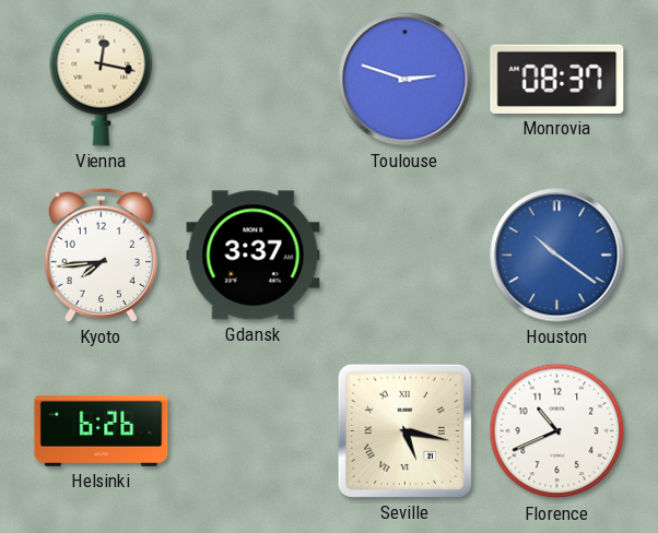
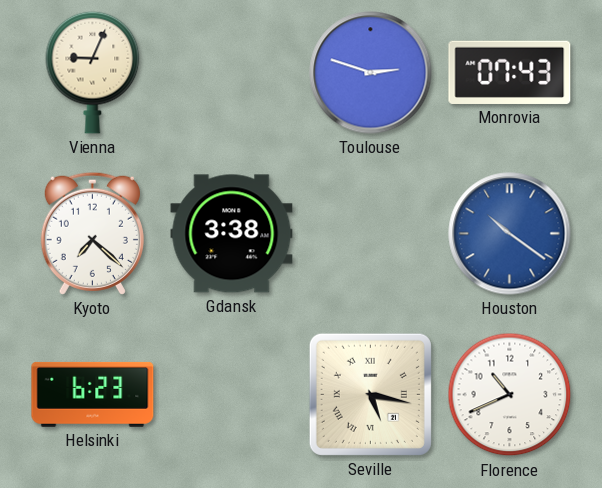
Vienna: 12:17 -> 9:04 (93, 72)
Monrovia: 08:37 -> 07:43 (510, 72)
Kyoto: 7:44 -> 7:22 (92, 233)
Gdansk: 3:37 -> 3:38 (232, 234)
Helsinki: 6:26 -> 6:23 (93, 394)
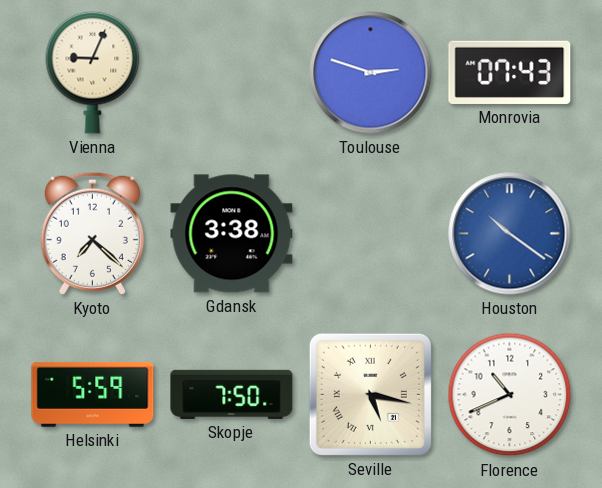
Helsinki: 6:23 -> 5:59 (93, 394)
Skopje: none -> 7:50 (232, 394)
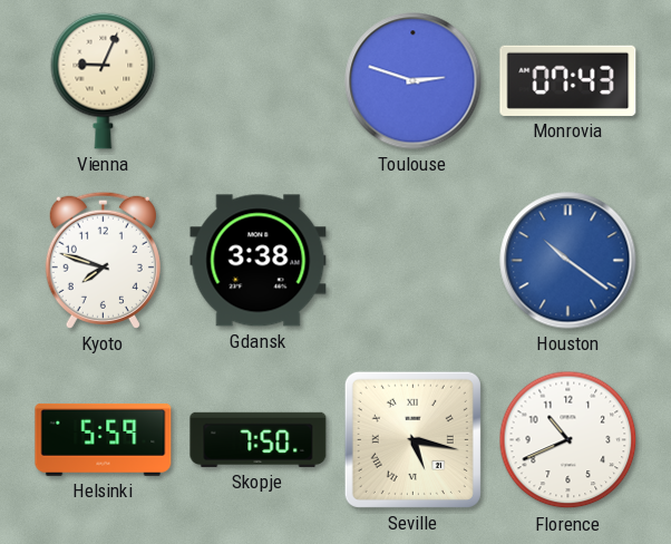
Kyoto: 7:22 -> 7:48 (103, 260)
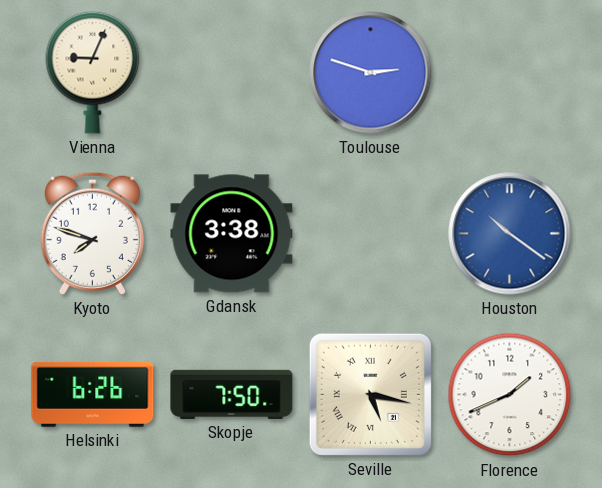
Monrovia: 07:43 -> none (568, 80)
Helsinki: 5:59 -> 6:26 (93, 394)
Florence: 10:41 -> 1:41 (510, 395)
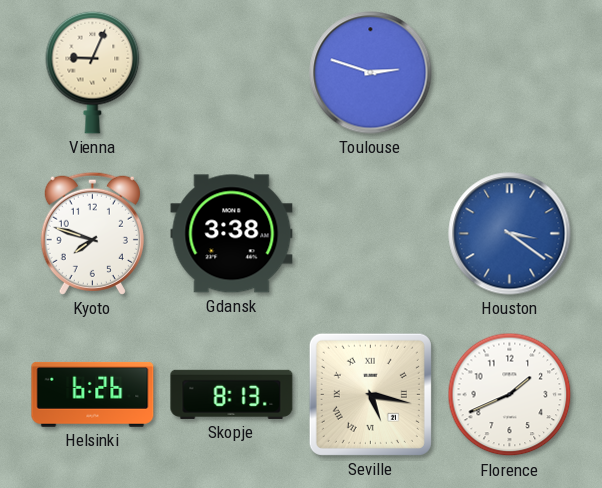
Houston: 10:21 -> 3:21 (510, 234)
Skopje: 7:50 -> 8:13 (232, 394)
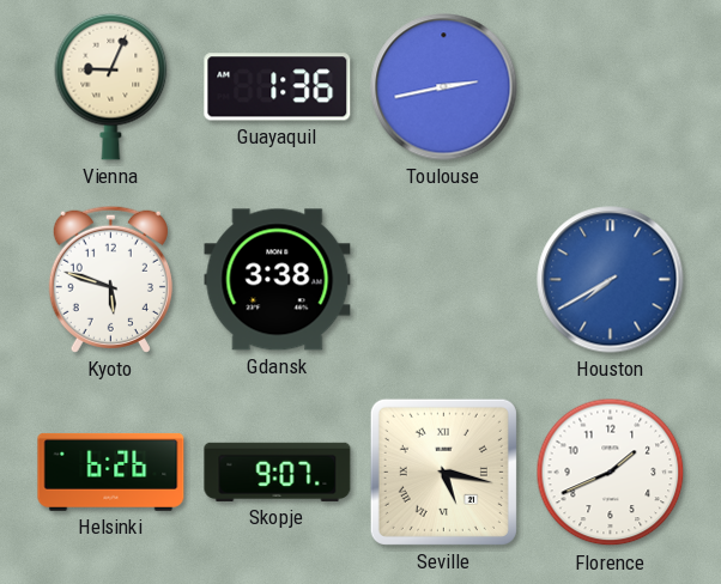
Guayaquil: none -> 1:36 (278, 87)
Toulouse: 2:48 -> 2:43 (444, 87)
Kyoto: 7:48 -> 5:48 (110, 279)
Houston: 3:21 -> 7:40 (611, 280)
Skopje: 8:13 -> 9:07 (278, 472)
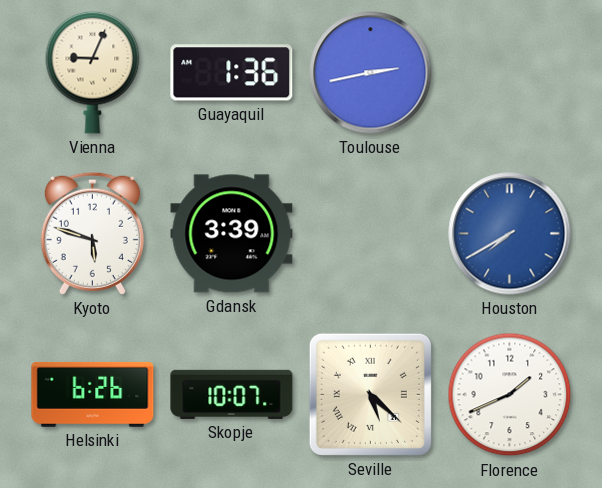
Gdansk: 3:38 -> 3:39 (232, 234)
Skopje: 9:07 -> 10:07 (232, 394)
Seville: 5:17 -> 5:22 (370, 394)
